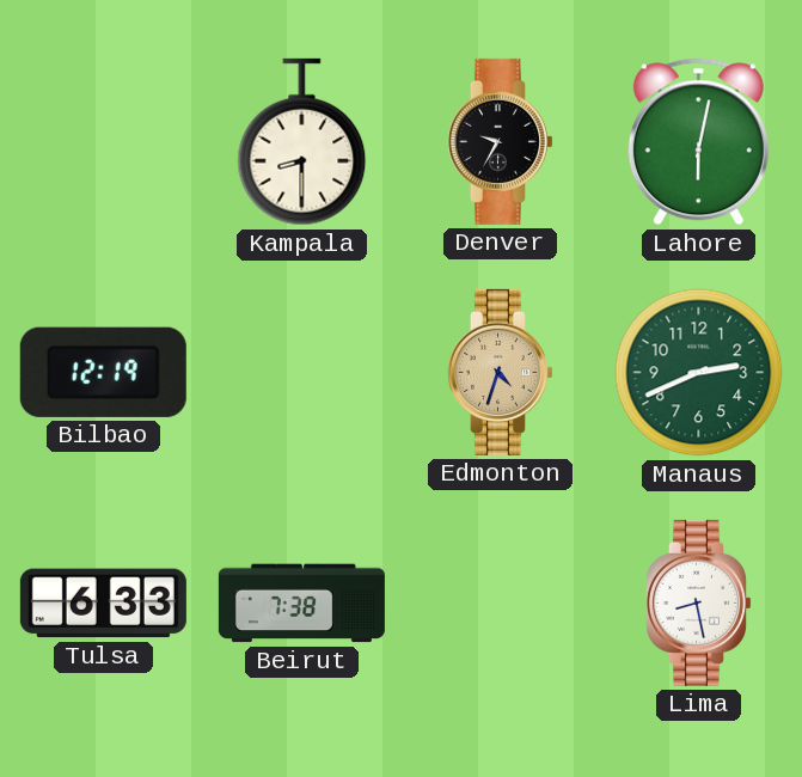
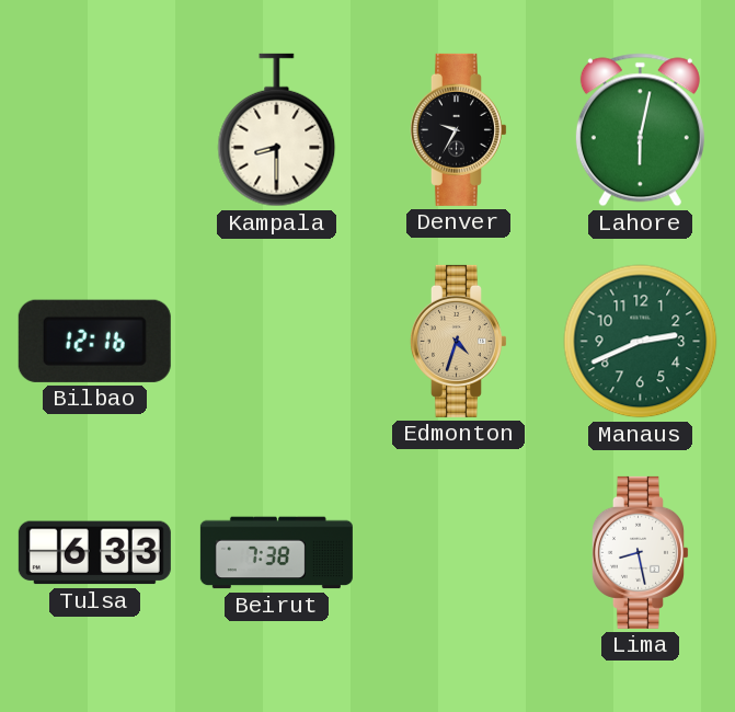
Bilbao: 12:19 -> 12:16 (94, 341)
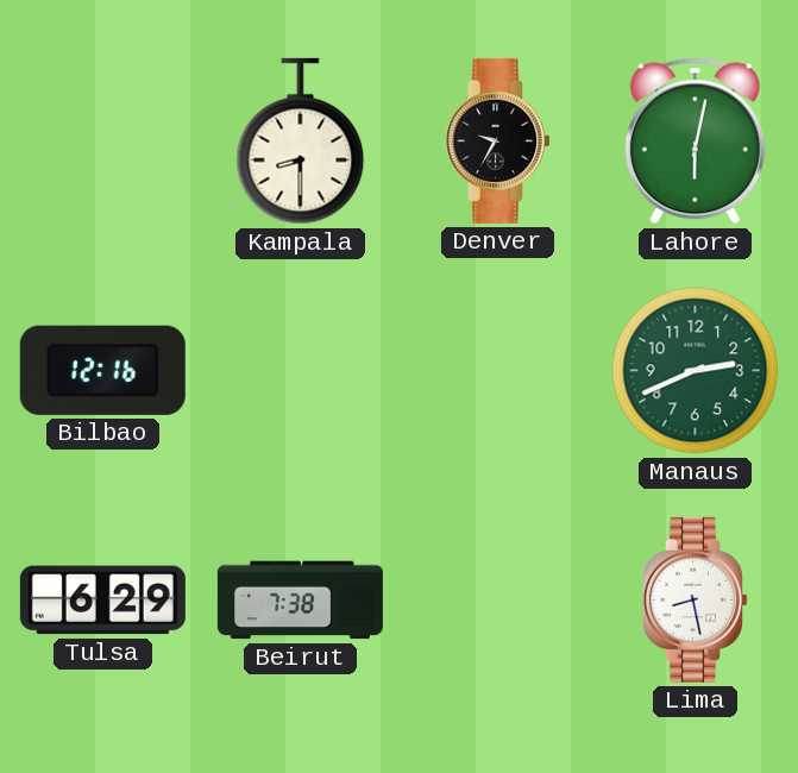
Edmonton: 4:33 -> none (458, 341)
Tulsa: 6:33 -> 6:29 (102, 601)
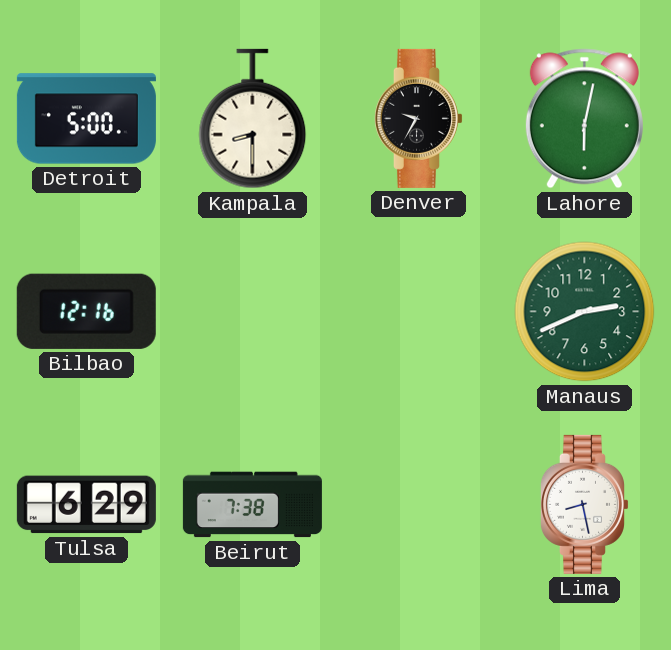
Detroit: none -> 5:00 (86, 119)
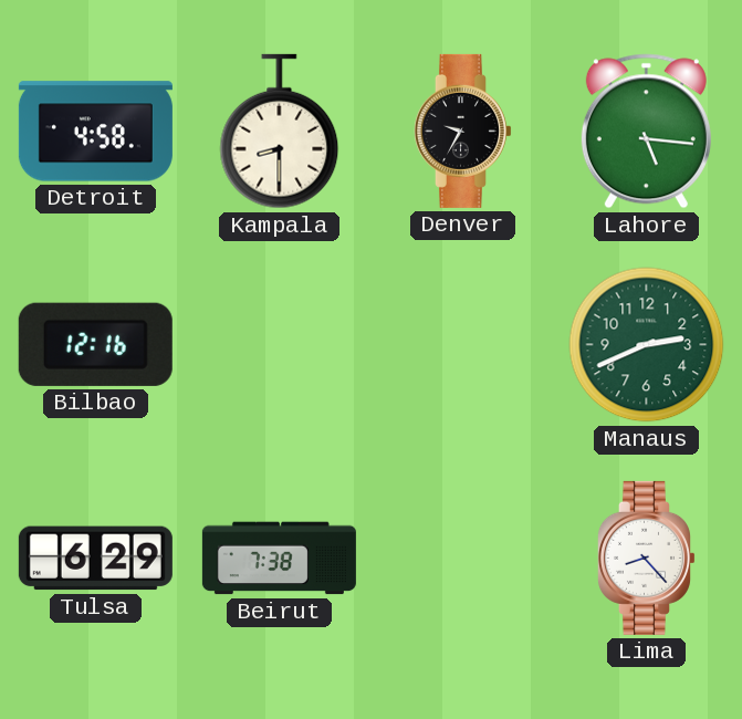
Detroit: 5:00 -> 4:58 (95, 132)
Lahore: 6:02 -> 5:16 (646, 132)
Lima: 8:28 -> 8:23 (646, 558)
